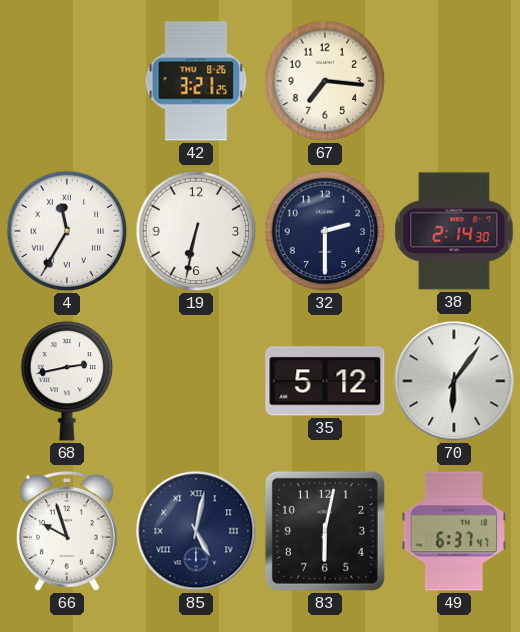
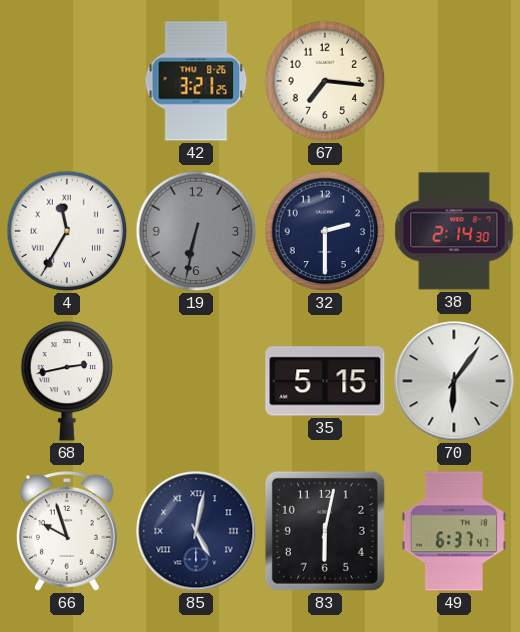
19 dial: white -> grey (196, 231)
35: 5:12 -> 5:15 (325, 381)
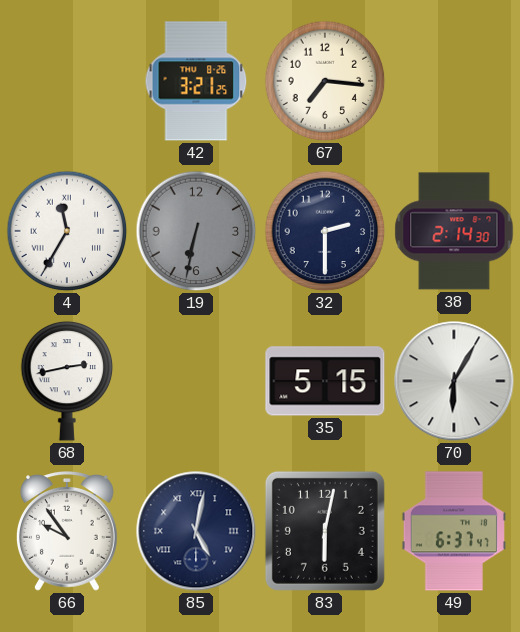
70: 6:06 -> 6:05 (454, 381)
66: 9:57 -> 9:54 (67, 531)
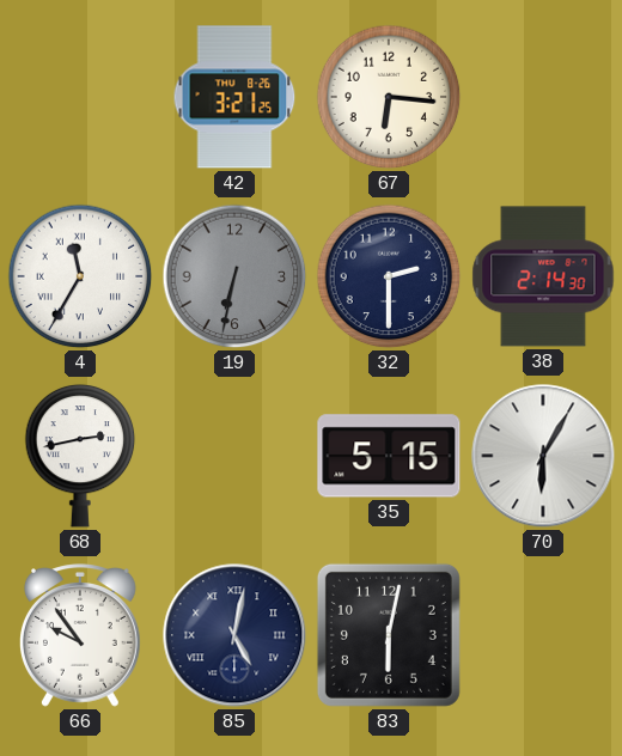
67: 7:16 -> 6:16 (389, 97)
49: 6:37 -> none (454, 531)
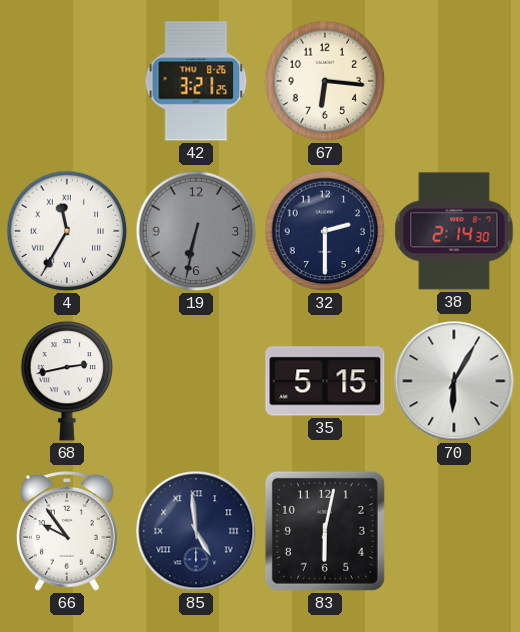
85: 5:02 -> 4:59 (196, 531)
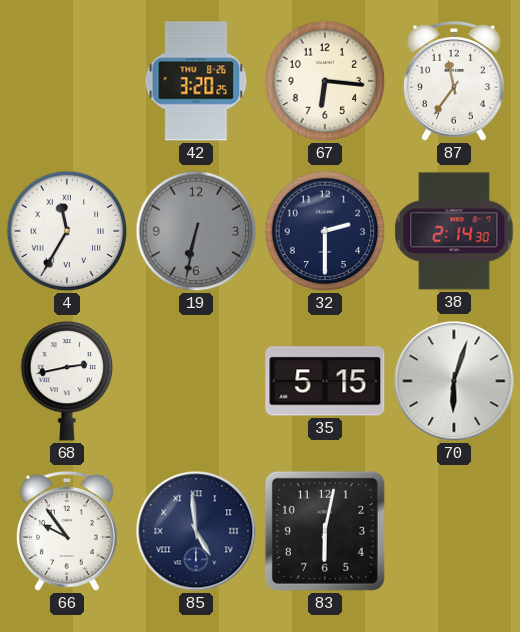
42: 3:21 -> 3:20 (196, 81)
87: none -> 11:36 (454, 81)
70: 6:05 -> 6:03 (454, 381)
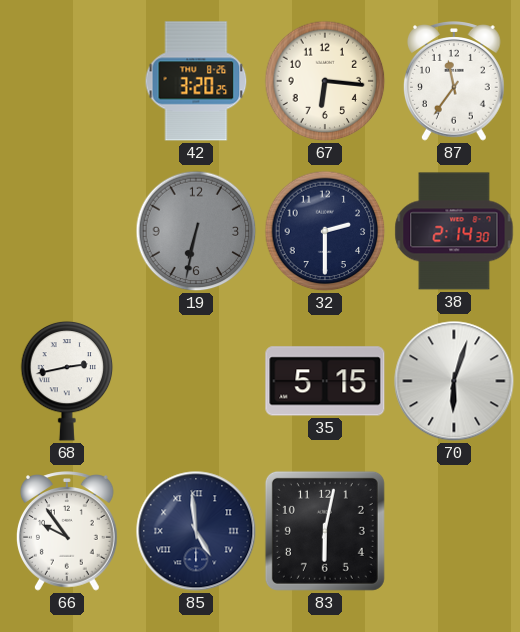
4: 11:35 -> none (67, 231)
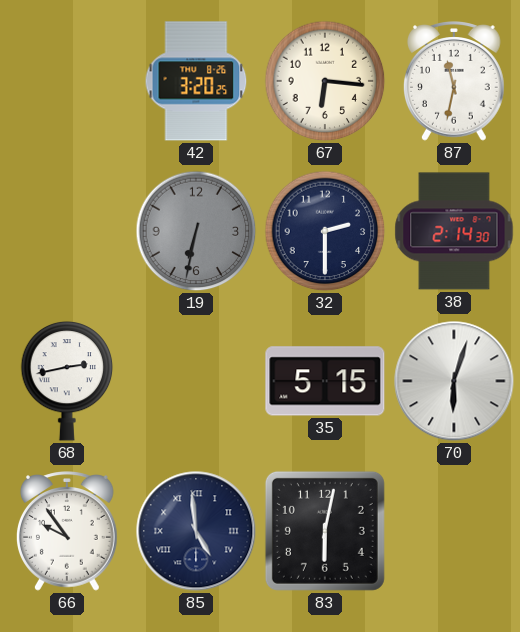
87: 11:36 -> 11:32 (454, 81)
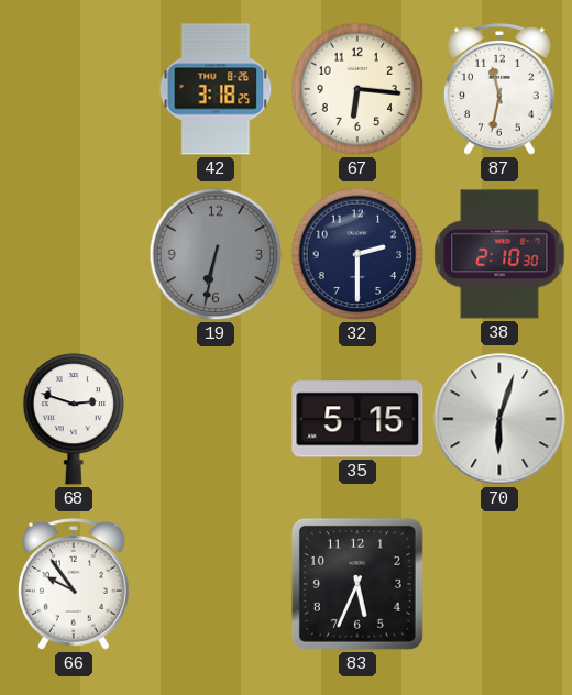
42: 3:20 -> 3:18 (216, 89)
38: 2:14 -> 2:10 (499, 254)
68: 2:43 -> 2:48 (74, 419)
85: 4:59 -> none (196, 531)
83: 6:02 -> 5:34 (358, 584)
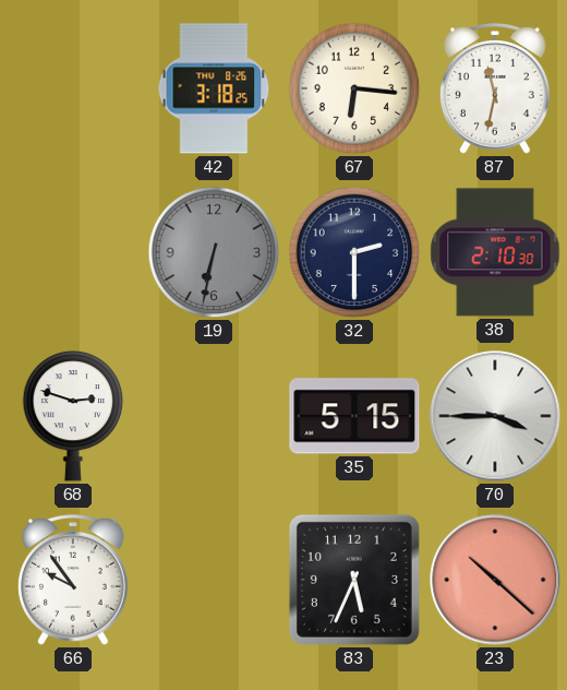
70: 6:03 -> 3:45 (495, 416)
23: none -> 10:22 (495, 580)
